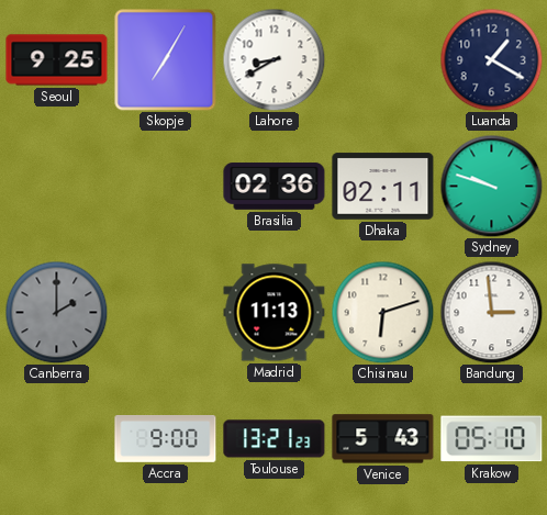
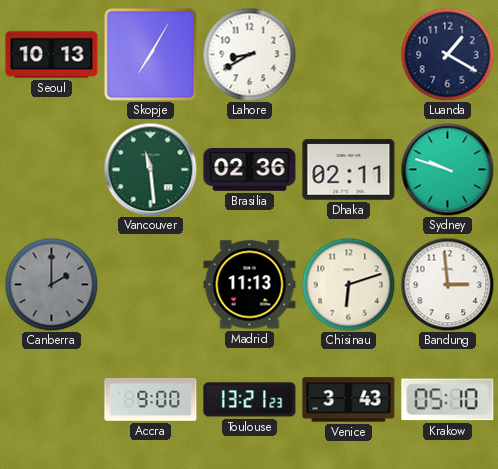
Seoul: 9:25 -> 10:13 (52, 55)
Vancouver: none -> 11:29 (150, 169)
Venice: 5:43 -> 3:43 (349, 400)
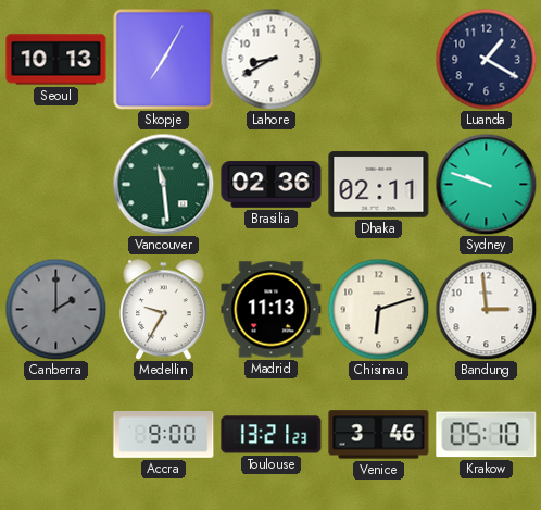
Medellin: none -> 9:35 (164, 309)
Venice: 3:43 -> 3:46 (379, 435)
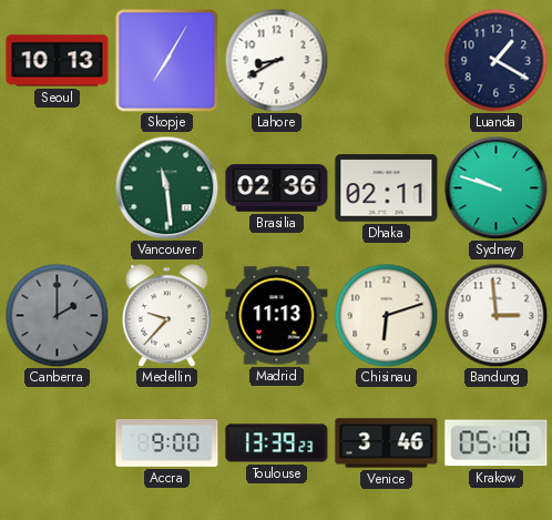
Medellin: 9:35 -> 9:37 (167, 315)
Toulouse: 13:21 -> 13:39 (277, 443)
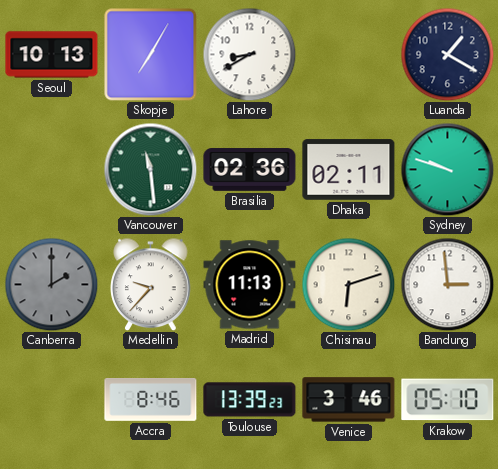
Accra: 9:00 -> 8:46 (151, 400)
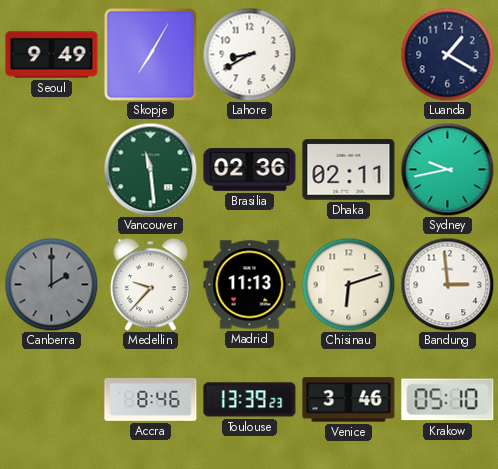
Seoul: 10:13 -> 9:49 (52, 55)
Sydney: 9:48 -> 9:43 (447, 169)
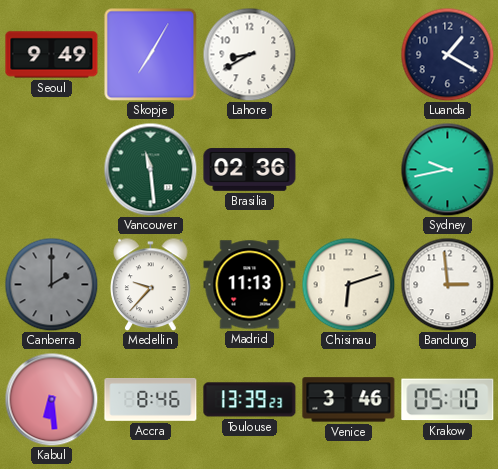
Dhaka: 02:11 -> none (349, 170)
Kabul: none -> 6:29 (51, 399)
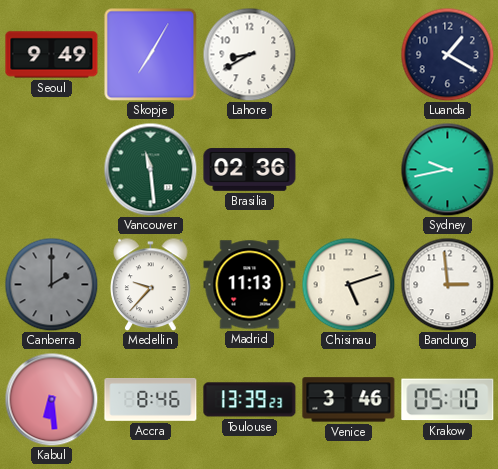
Chisinau: 6:12 -> 5:12 (348, 284)
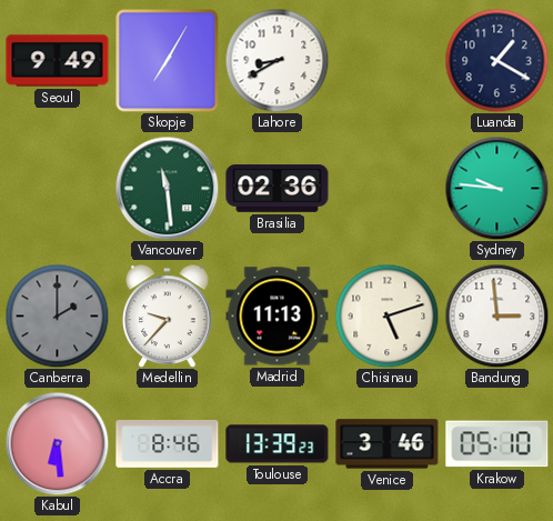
Sydney: 9:43 -> 9:46 (496, 188)
